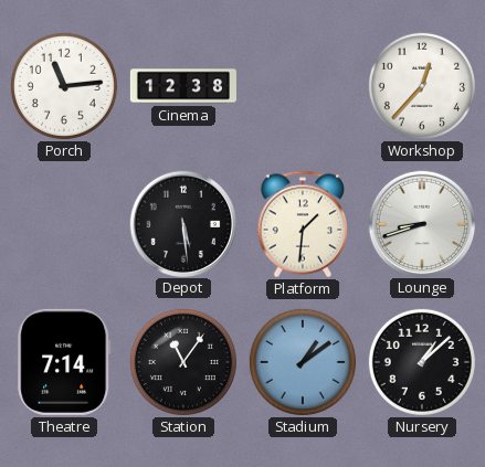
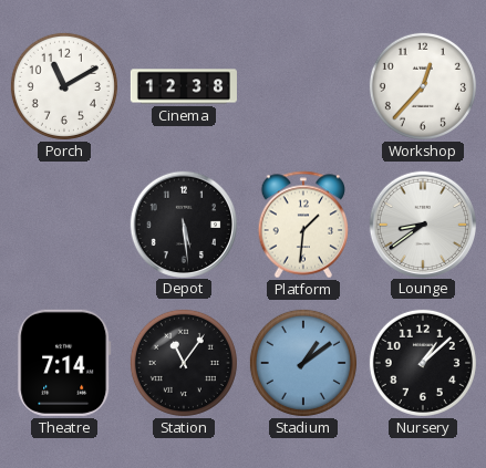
Porch: 11:14 -> 11:10 (64, 86)
Lounge: 8:42 -> 8:39 (422, 223)
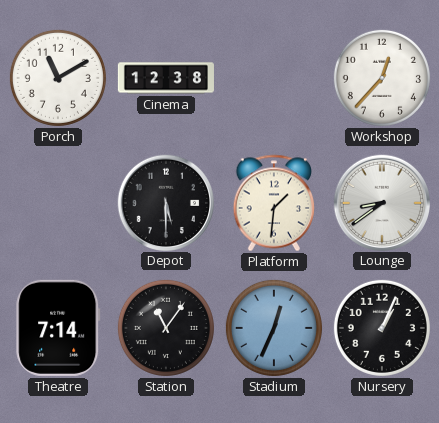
Depot: 5:29 -> 5:30 (165, 202)
Stadium: 1:09 -> 12:34 (274, 328)
Nursery: 1:08 -> 1:04 (382, 328)
